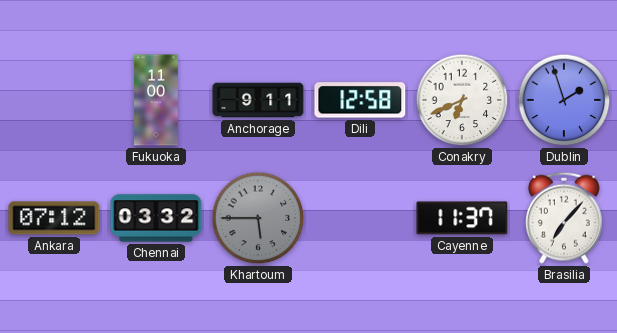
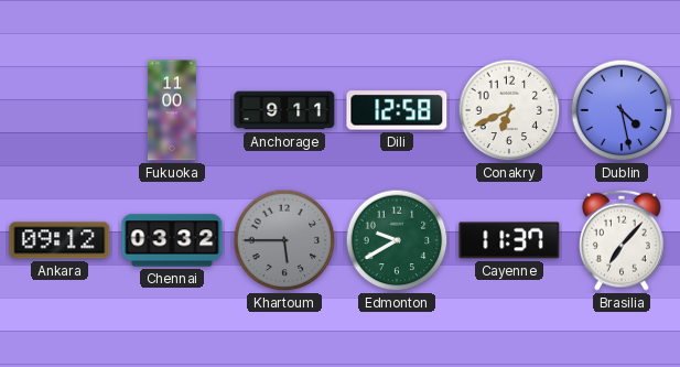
Dublin: 1:57 -> 4:28 (622, 110)
Ankara: 07:12 -> 09:12 (60, 240)
Edmonton: none -> 9:40 (397, 240)
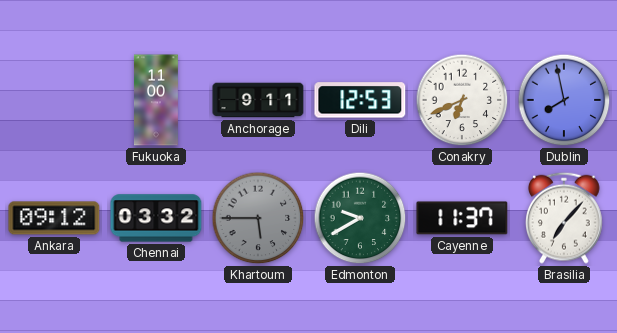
Dili: 12:58 -> 12:53 (360, 100)
Dublin: 4:28 -> 7:58 (564, 100)
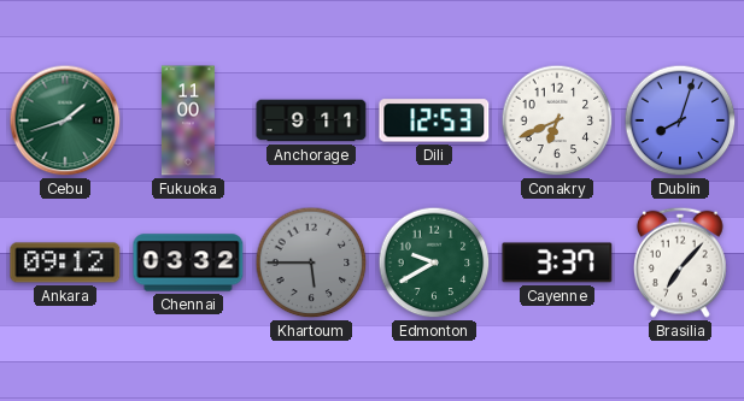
Cebu: none -> 1:42 (65, 120)
Dublin: 7:58 -> 8:03 (680, 120)
Cayenne: 11:37 -> 3:37 (557, 263)
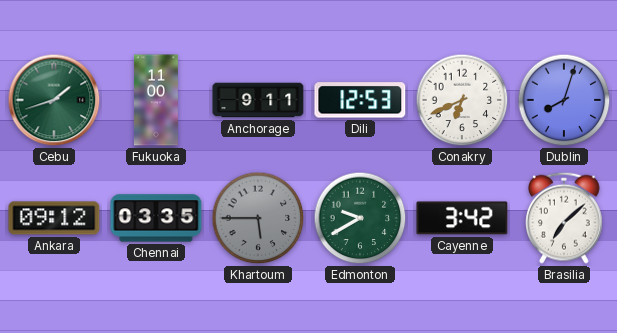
Chennai: 03:32 -> 03:35 (156, 218)
Cayenne: 3:37 -> 3:42 (462, 218)
Brasilia: 7:07 -> 7:08 (565, 218)
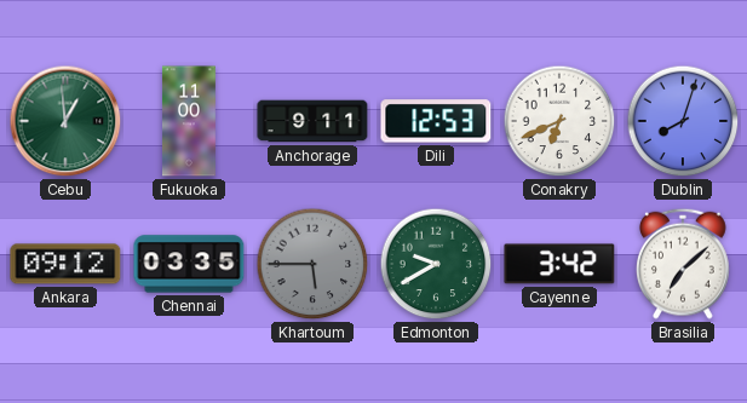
Cebu: 1:42 -> 12:59 (65, 121)
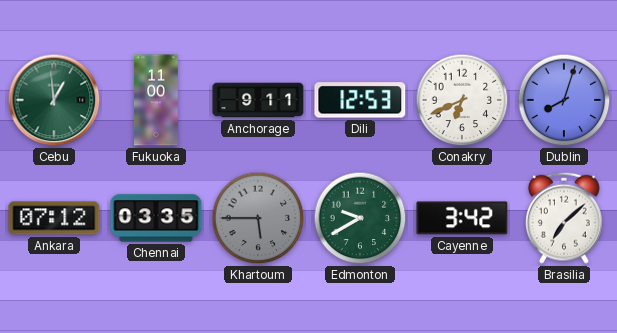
Ankara: 09:12 -> 07:12 (54, 218)
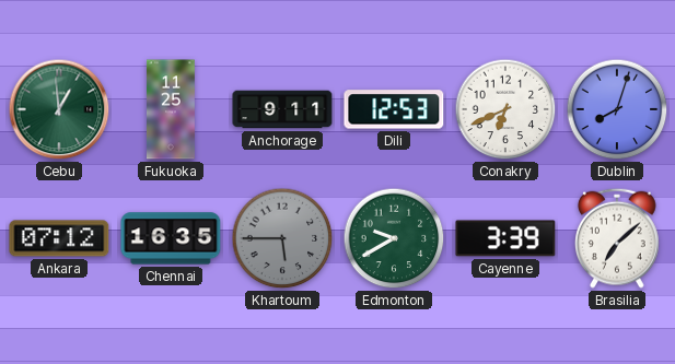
Fukuoka: 11:00 -> 11:25 (172, 109)
Chennai: 03:35 -> 16:35 (171, 238)
Cayenne: 3:42 -> 3:39 (505, 238)
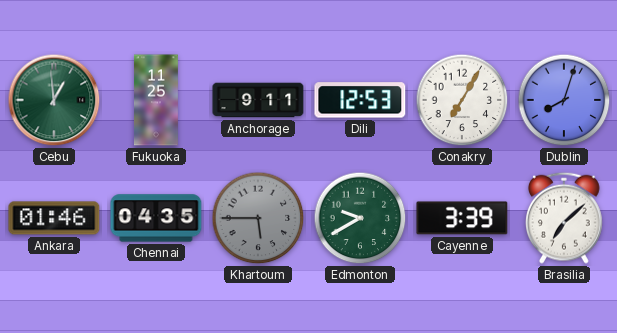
Conakry: 6:41 -> 7:05 (462, 100)
Ankara: 07:12 -> 01:46 (54, 218)
Chennai: 16:35 -> 04:35 (156, 218)
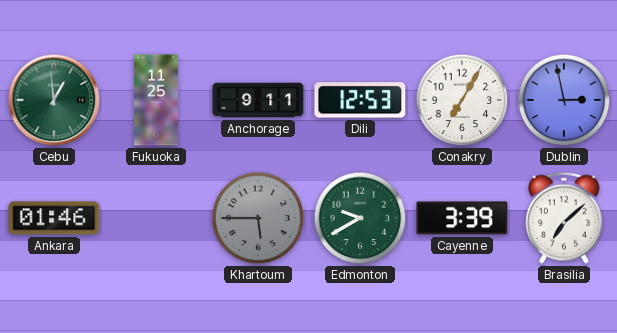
Dublin: 8:03 -> 2:58 (564, 100)
Chennai: 04:35 -> none (156, 218)
